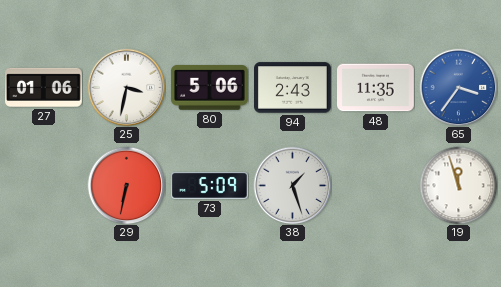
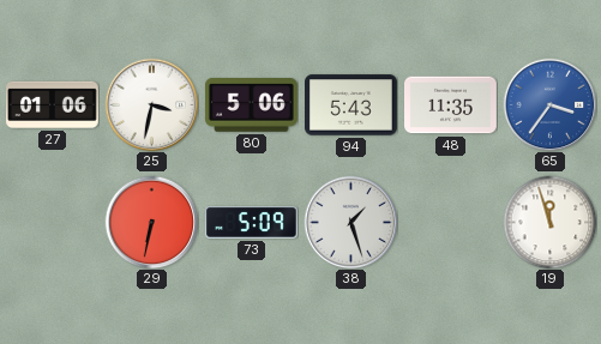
94: 2:43 -> 5:43 (351, 105)
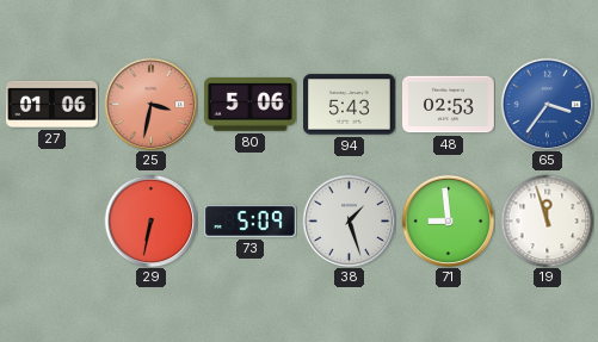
25 dial: white -> salmon (150, 104)
48: 11:35 -> 02:53 (449, 105)
71: none -> 8:59 (448, 220)
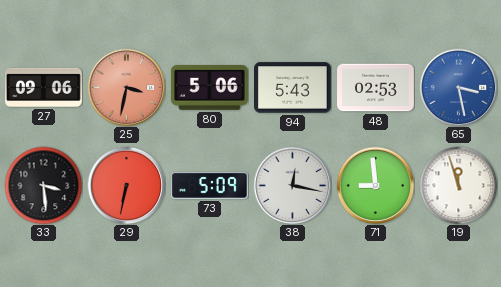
27: 01:06 -> 09:06 (44, 87)
65: 3:36 -> 3:28 (458, 87)
33: none -> 3:29 (43, 185)
38: 1:27 -> 12:17 (292, 185)
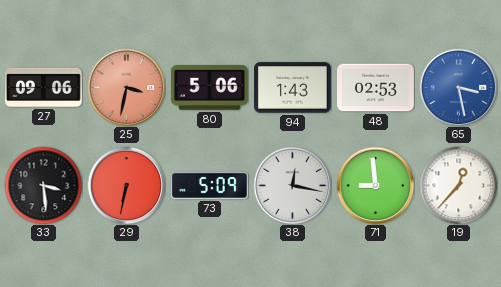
94: 5:43 -> 1:43 (293, 88)
19: 11:57 -> 12:37 (458, 185)
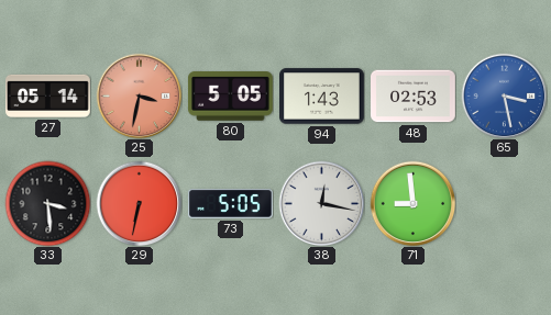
27: 09:06 -> 05:14 (48, 95)
80: 5:06 -> 5:05 (230, 97)
73: 5:09 -> 5:05 (231, 204)
19: 12:37 -> none (458, 185)
